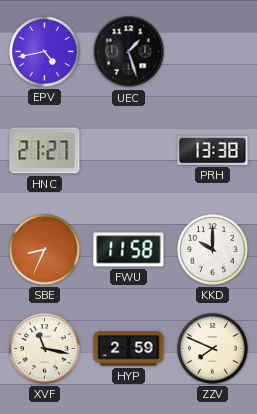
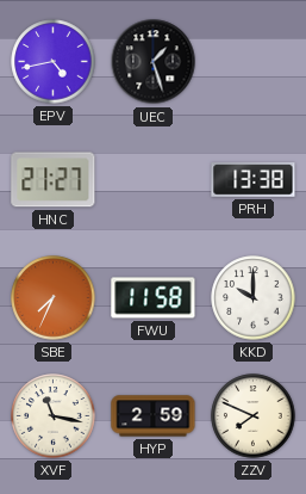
SBE: 8:34 -> 7:34 (54, 298)
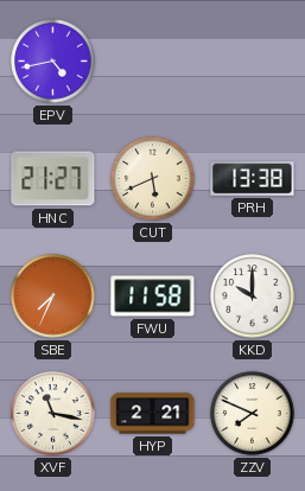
UEC: 1:27 -> none (154, 62)
CUT: none -> 5:41 (153, 179)
HYP: 2:59 -> 2:21 (153, 414)
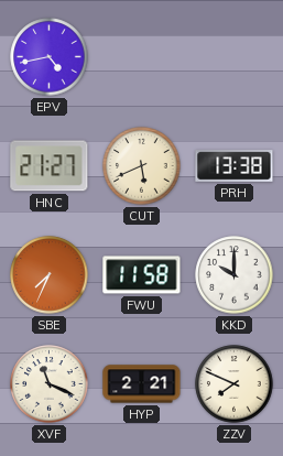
XVF: 11:17 -> 11:19 (50, 384)
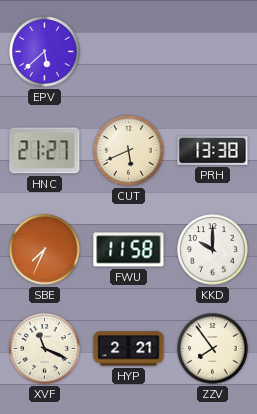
EPV: 4:43 -> 5:38 (45, 52)
ZZV: 7:49 -> 7:54 (213, 349)
